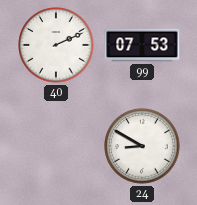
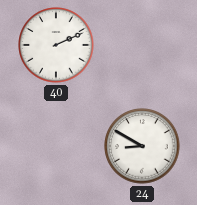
99: 07:53 -> none (142, 45)
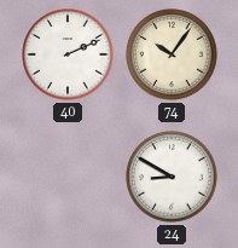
74: none -> 10:06 (172, 54)
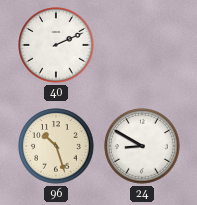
74: 10:06 -> none (172, 54)
96: none -> 10:27 (56, 146)
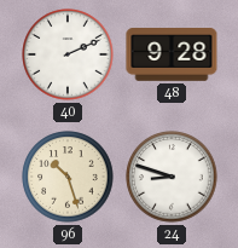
48: none -> 9:28 (172, 54)
24: 8:50 -> 8:48 (172, 177)
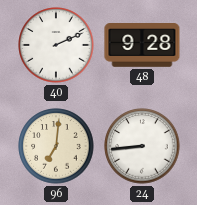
96: 10:27 -> 7:01 (56, 146)
24: 8:48 -> 8:44 (142, 146)
